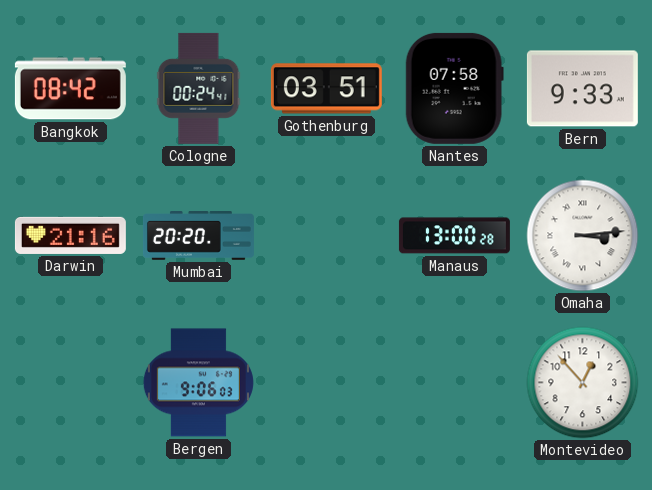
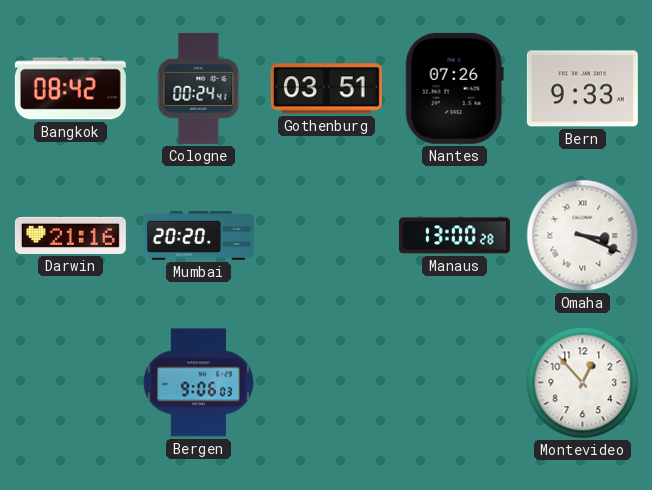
Nantes: 07:58 -> 07:26 (454, 88)
Omaha: 3:14 -> 3:19 (583, 236)
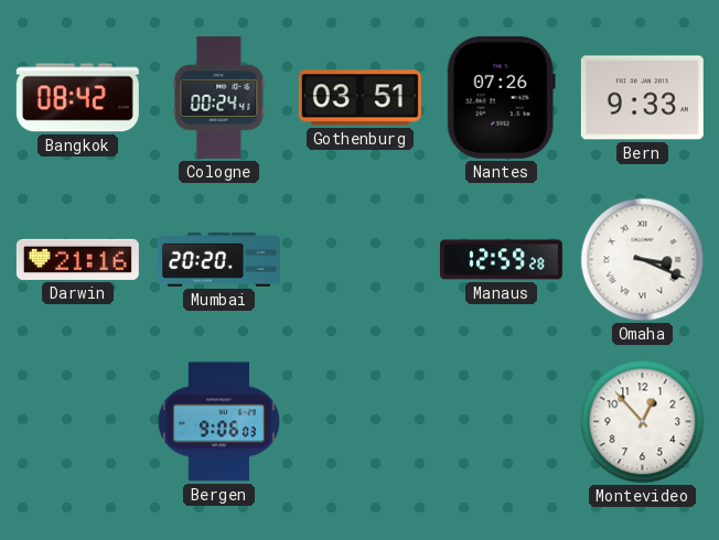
Manaus: 13:00 -> 12:59 (501, 260)
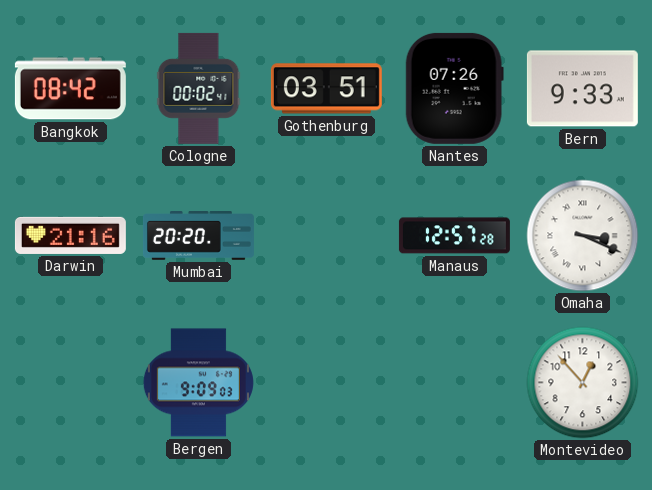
Cologne: 00:24 -> 00:02 (199, 88)
Manaus: 12:59 -> 12:57 (454, 236)
Bergen: 9:06 -> 9:09 (198, 383)
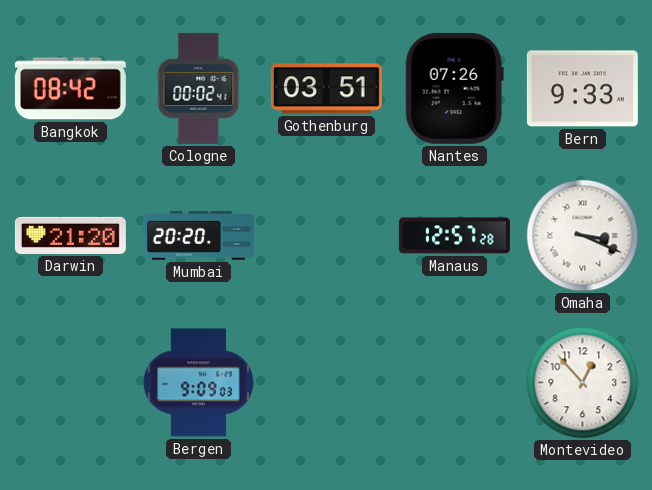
Darwin: 21:16 -> 21:20 (70, 235)
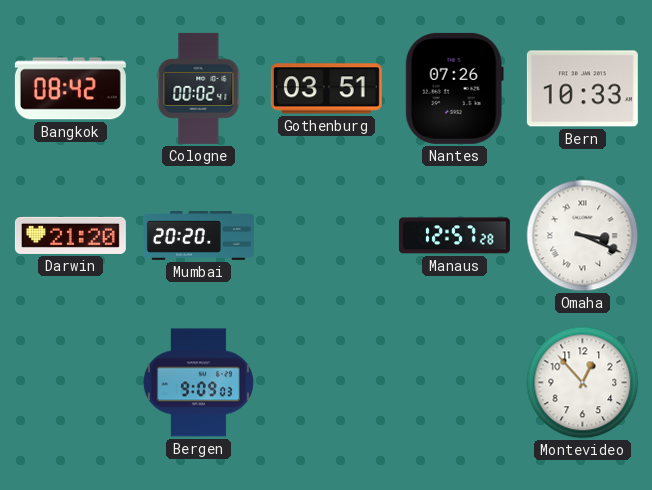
Bern: 9:33 -> 10:33 (582, 89)
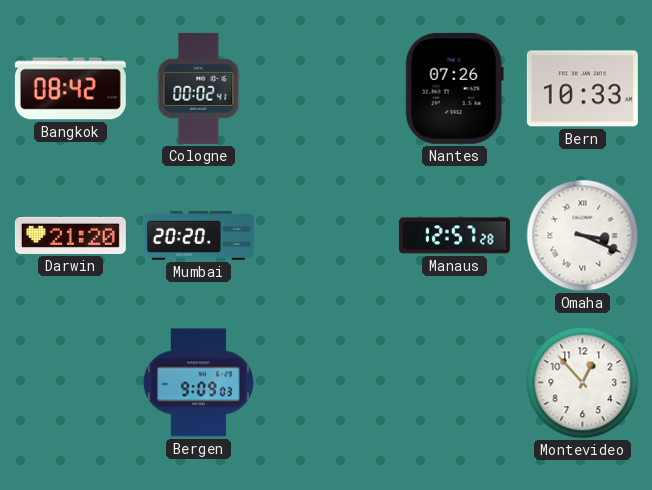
Gothenburg: 03:51 -> none (326, 89)
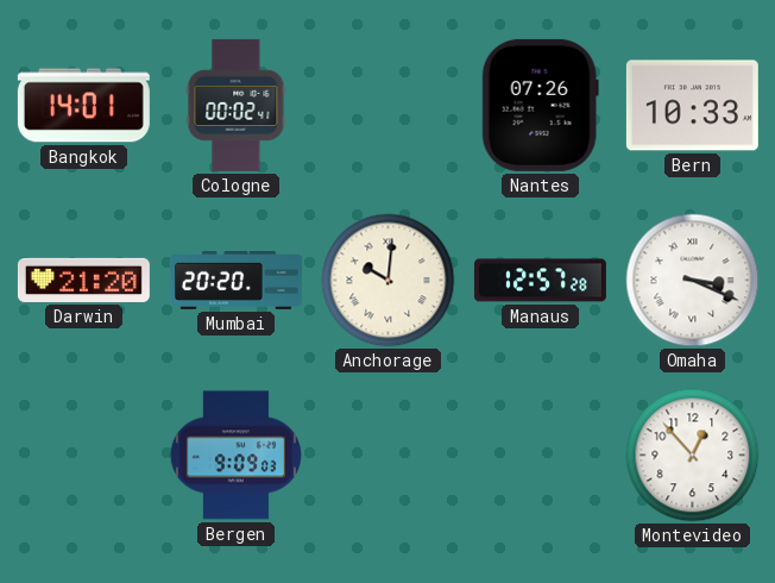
Bangkok: 08:42 -> 14:01 (83, 106)
Anchorage: none -> 10:01 (389, 281)
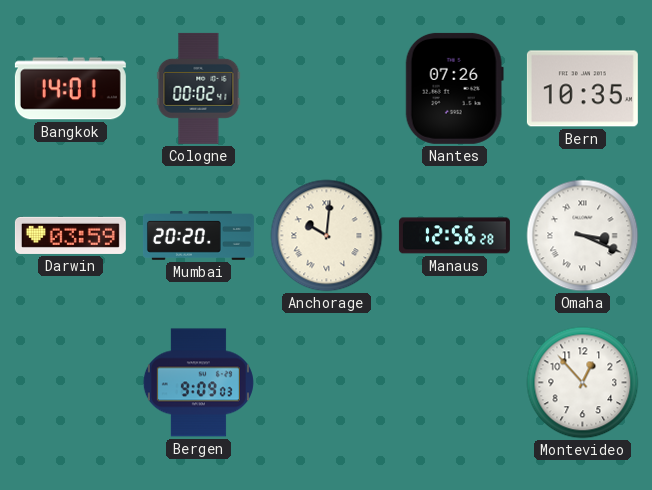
Bern: 10:33 -> 10:35 (582, 89)
Darwin: 21:20 -> 03:59 (70, 235)
Manaus: 12:57 -> 12:56 (454, 236)
